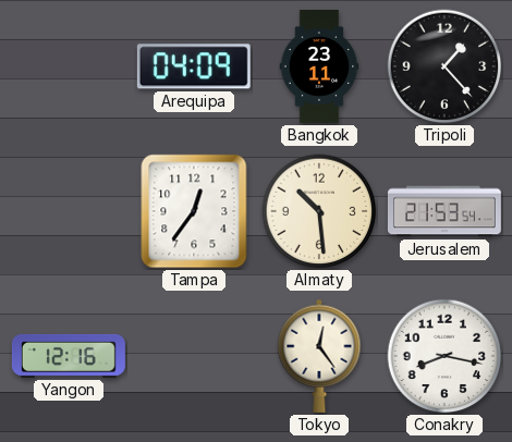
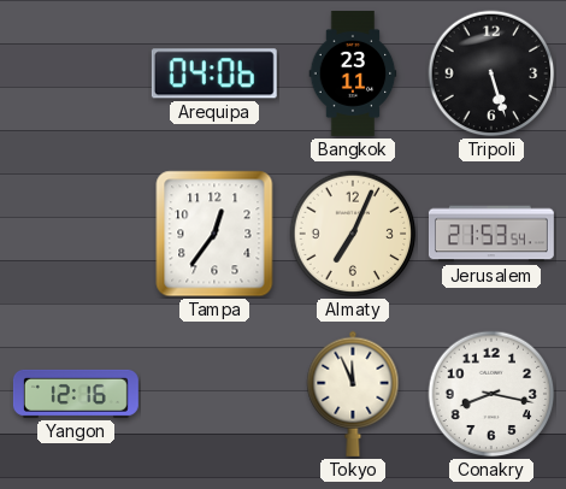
Arequipa: 04:09 -> 04:06 (214, 73)
Tripoli: 1:23 -> 5:27 (491, 73)
Almaty: 10:29 -> 7:04 (353, 234)
Tokyo: 12:24 -> 11:56 (353, 394)
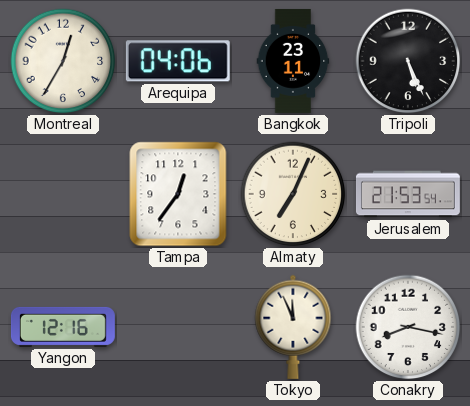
Montreal: none -> 12:35 (63, 61)
Tripoli: 5:27 -> 5:26 (408, 61)
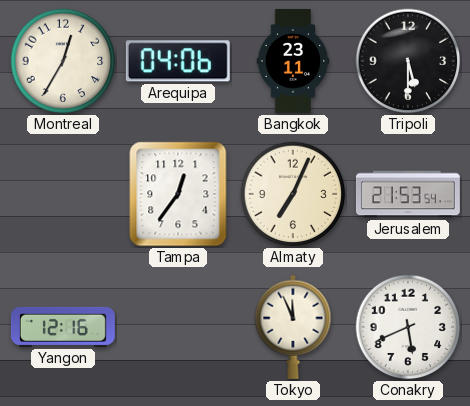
Tripoli: 5:26 -> 5:30 (408, 61)
Conakry: 8:17 -> 5:41 (408, 327)
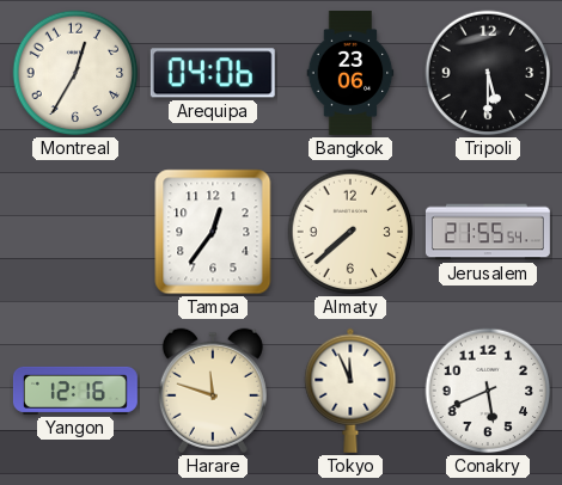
Bangkok: 23:11 -> 23:06 (350, 73)
Almaty: 7:04 -> 7:38 (350, 232)
Jerusalem: 21:53 -> 21:55 (488, 232)
Harare: none -> 11:48 (213, 391)
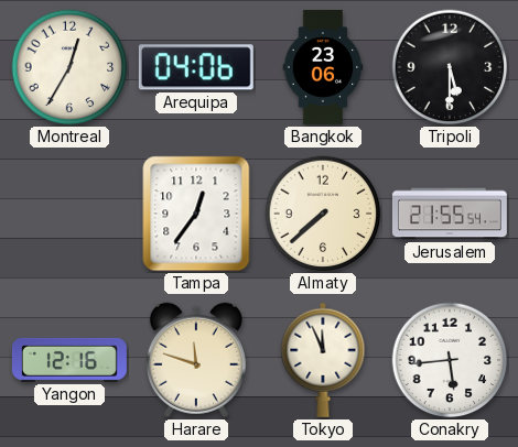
Conakry: 5:41 -> 5:44 (450, 360)
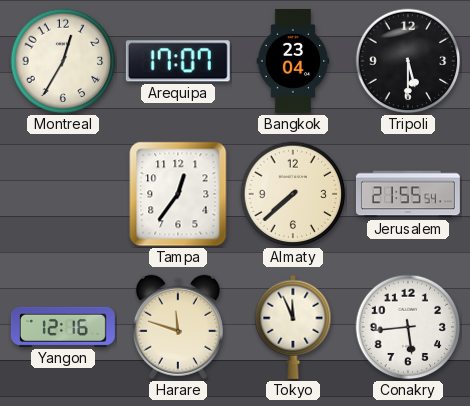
Arequipa: 04:06 -> 17:07 (178, 61)
Bangkok: 23:06 -> 23:04 (293, 61)
